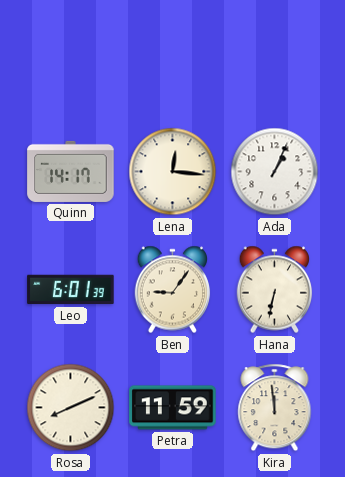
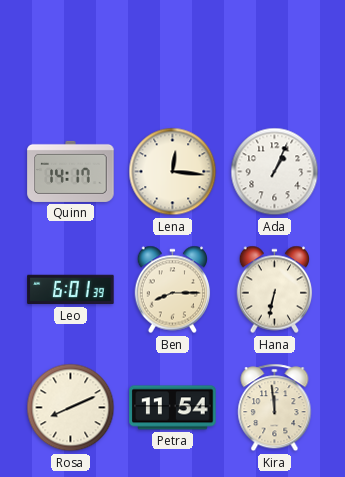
Ben: 9:06 -> 8:15 (173, 290)
Petra: 11:59 -> 11:54 (173, 408)
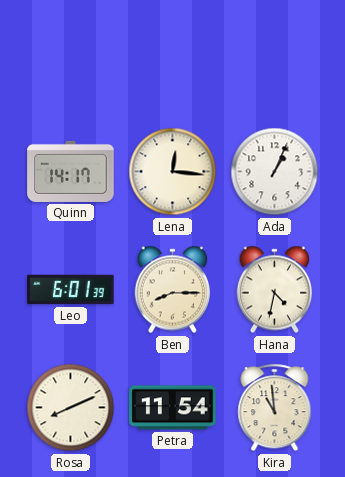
Hana: 6:32 -> 4:32 (275, 290)
Kira: 11:59 -> 10:59 (275, 408)
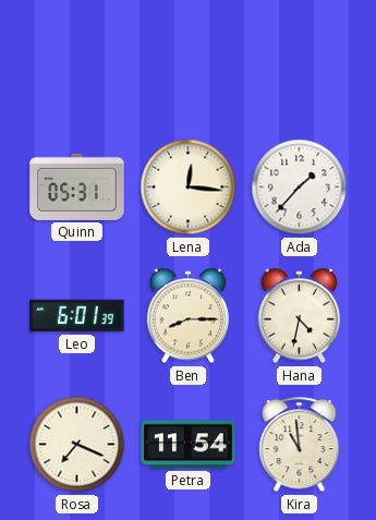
Quinn: 14:17 -> 05:31 (77, 186)
Ada: 1:04 -> 1:37 (300, 188)
Rosa: 8:11 -> 7:19 (77, 445)
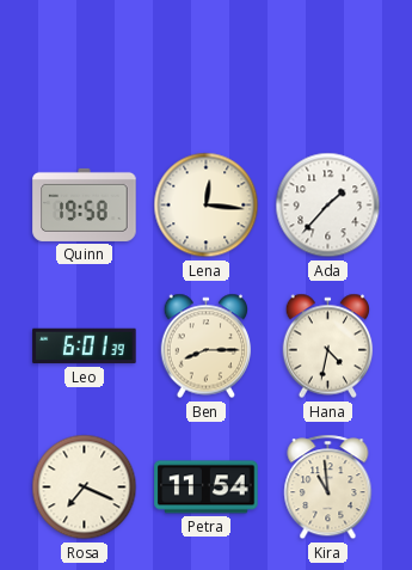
Quinn: 05:31 -> 19:58 (85, 204)
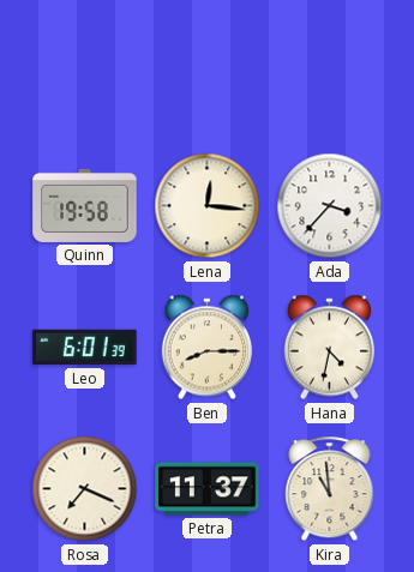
Ada: 1:37 -> 3:37 (330, 206)
Petra: 11:54 -> 11:37 (208, 489)
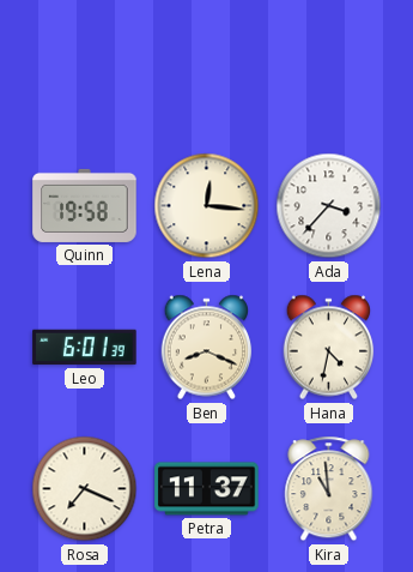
Ben: 8:15 -> 8:19 (207, 348)
